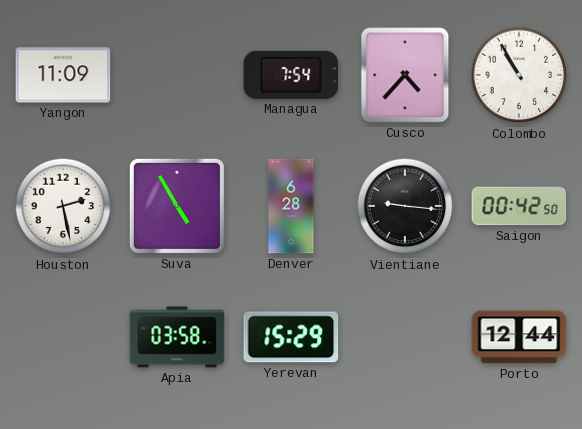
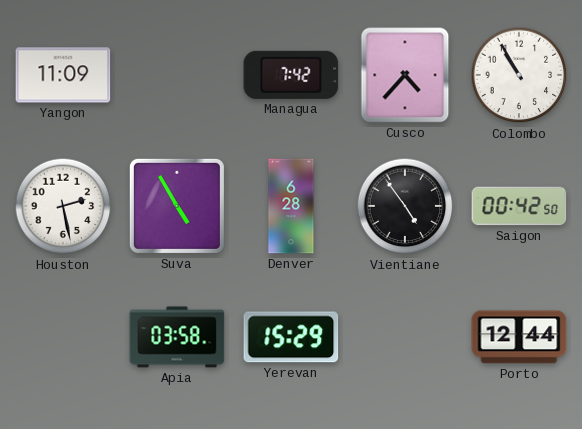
Managua: 7:54 -> 7:42 (291, 75)
Vientiane: 9:16 -> 4:54 (405, 206)
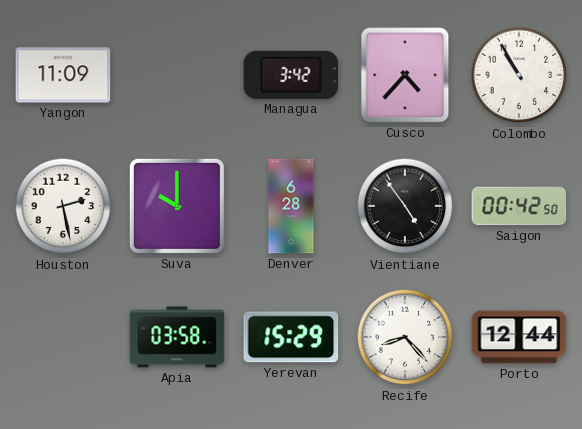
Managua: 7:42 -> 3:42 (291, 75)
Suva: 4:55 -> 10:00 (177, 206)
Recife: none -> 8:23 (405, 337)
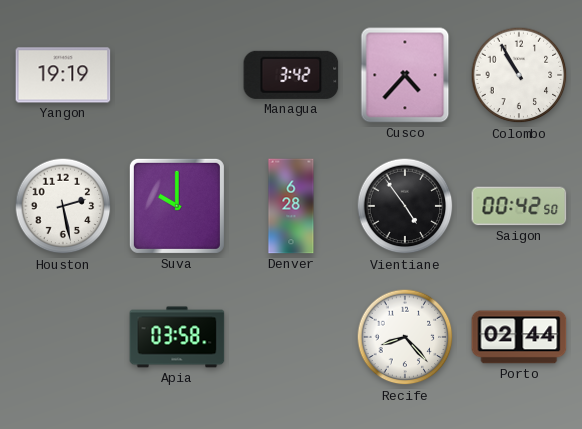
Yangon: 11:09 -> 19:19 (63, 75)
Yerevan: 15:29 -> none (291, 337)
Porto: 12:44 -> 02:44 (519, 337)
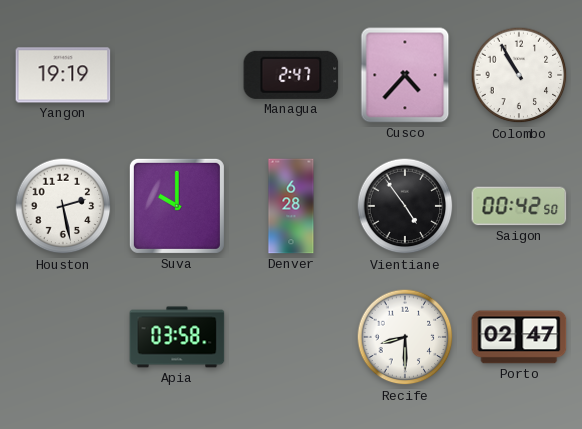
Managua: 3:42 -> 2:47 (291, 75)
Recife: 8:23 -> 8:30 (405, 337)
Porto: 02:44 -> 02:47 (519, 337)
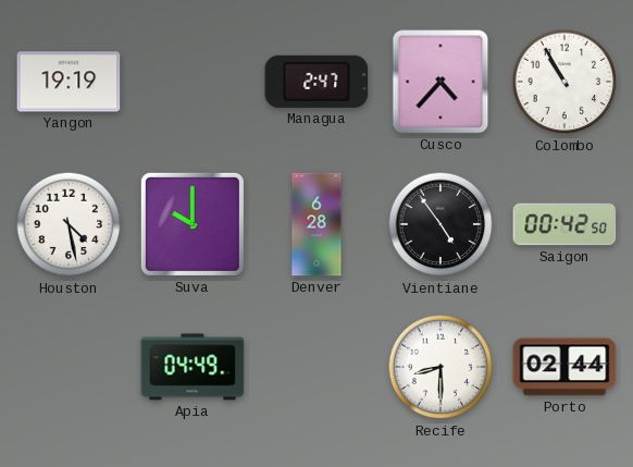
Houston: 2:28 -> 4:28 (69, 224)
Apia: 03:58 -> 04:49 (193, 367)
Porto: 02:47 -> 02:44 (564, 367)
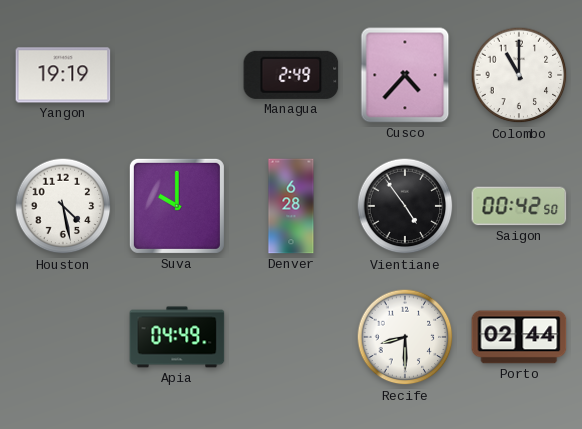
Managua: 2:47 -> 2:49 (291, 75)
Colombo: 10:55 -> 11:00 (519, 75)
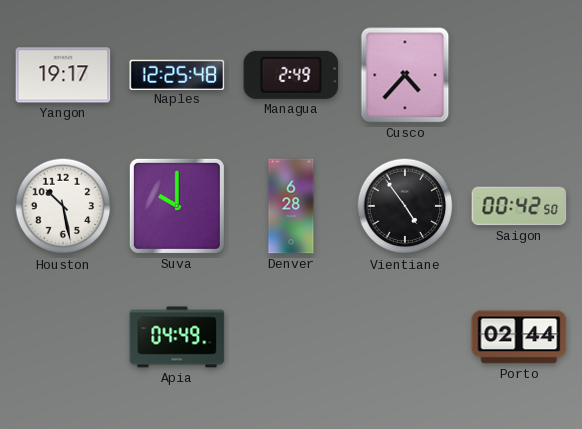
Yangon: 19:19 -> 19:17 (63, 75)
Naples: none -> 12:25 (177, 74)
Colombo: 11:00 -> none (519, 75)
Houston: 4:28 -> 10:28 (63, 206)
Recife: 8:30 -> none (405, 337)
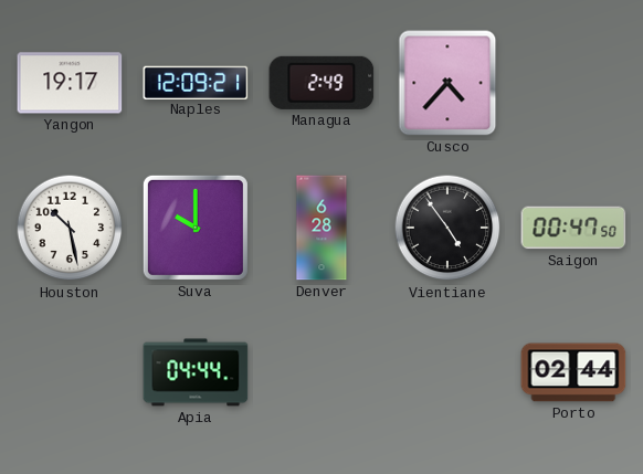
Naples: 12:25 -> 12:09 (196, 82)
Saigon: 00:42 -> 00:47 (573, 228)
Apia: 04:49 -> 04:44 (196, 372)
